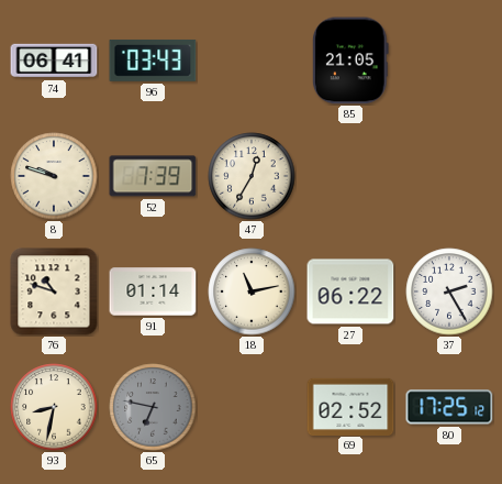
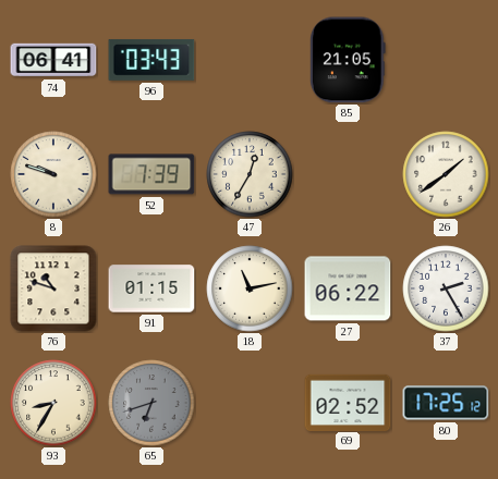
26: none -> 1:39 (446, 174)
91: 01:14 -> 01:15 (151, 288)
93: 8:32 -> 8:35 (53, 403)
65: 6:47 -> 6:42 (151, 403)
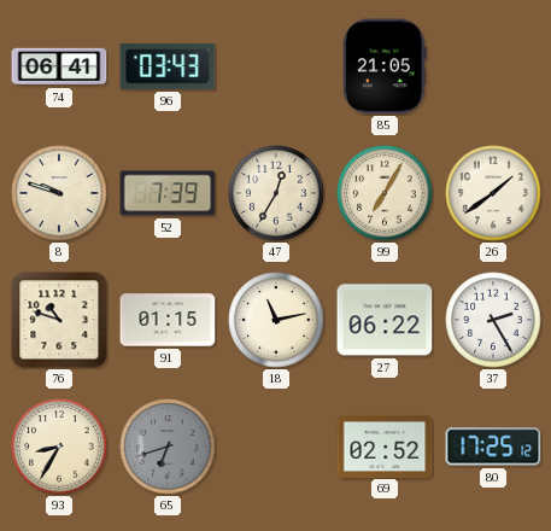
99: none -> 7:05 (385, 193)
